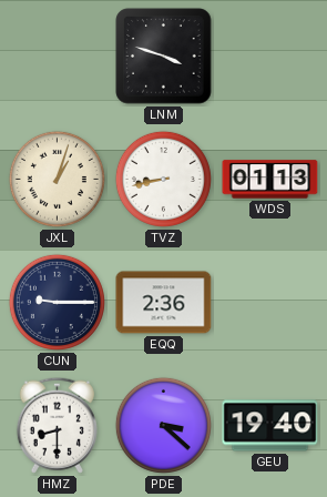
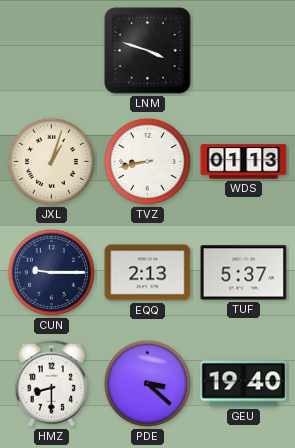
EQQ: 2:36 -> 2:13 (148, 273)
TUF: none -> 5:37 (244, 273)
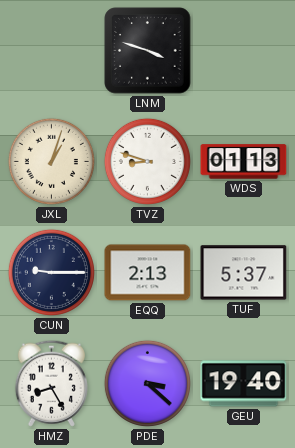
TVZ: 8:43 -> 8:48 (147, 161)
HMZ: 8:30 -> 8:25 (51, 383)
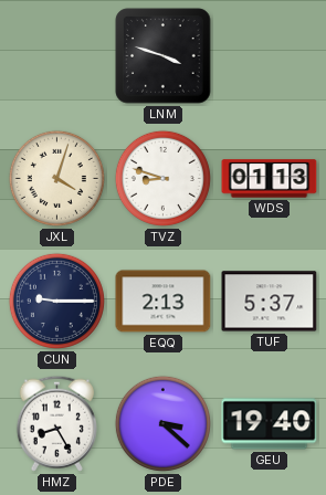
JXL: 1:03 -> 4:03 (56, 178)
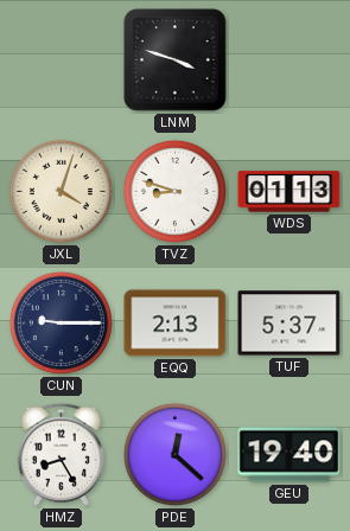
PDE: 3:22 -> 12:22 (174, 454)
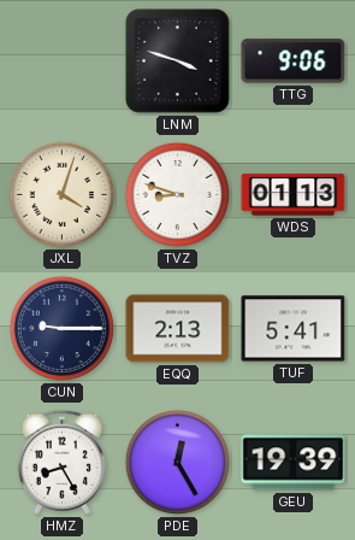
TTG: none -> 9:06 (294, 61)
TUF: 5:37 -> 5:41 (294, 329)
PDE: 12:22 -> 12:25 (177, 462)
GEU: 19:40 -> 19:39 (294, 463)
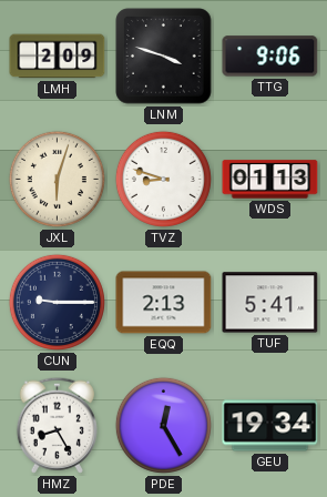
LMH: none -> 2:09 (58, 57)
JXL: 4:03 -> 6:03 (57, 179)
GEU: 19:39 -> 19:34 (270, 426)
